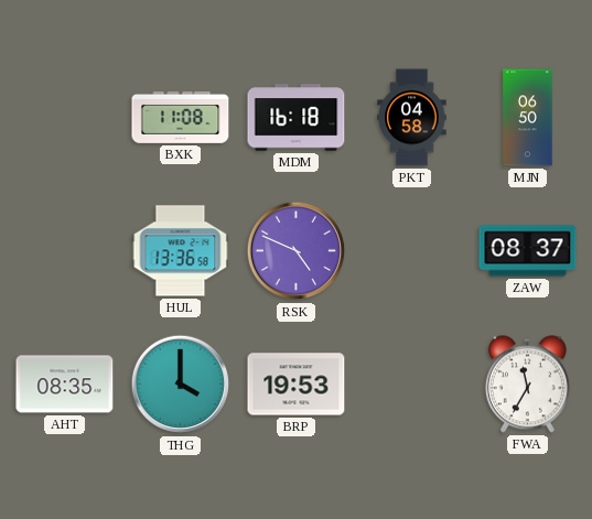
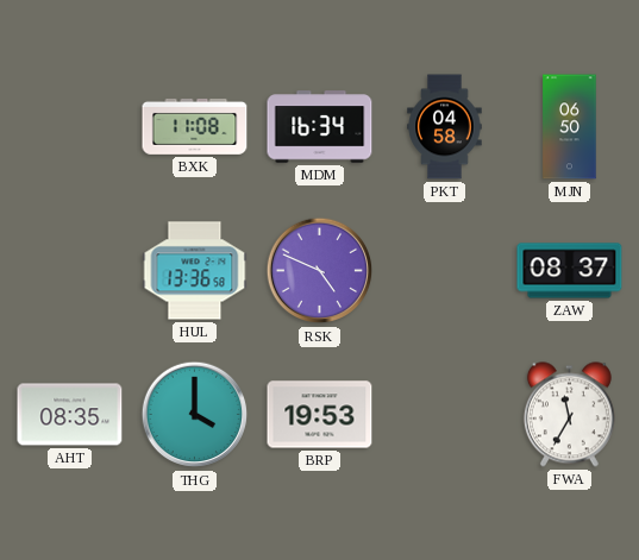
MDM: 16:18 -> 16:34 (320, 127)
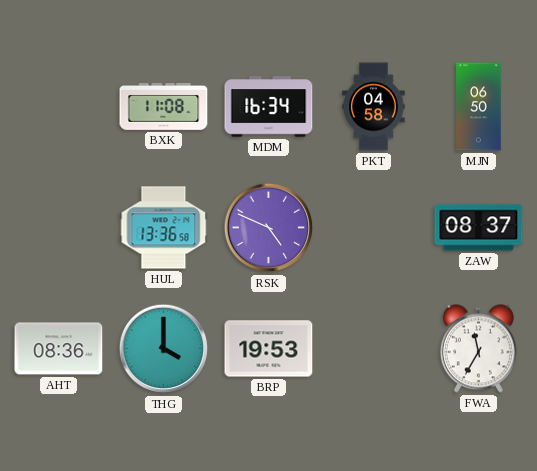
AHT: 08:35 -> 08:36 (59, 349)
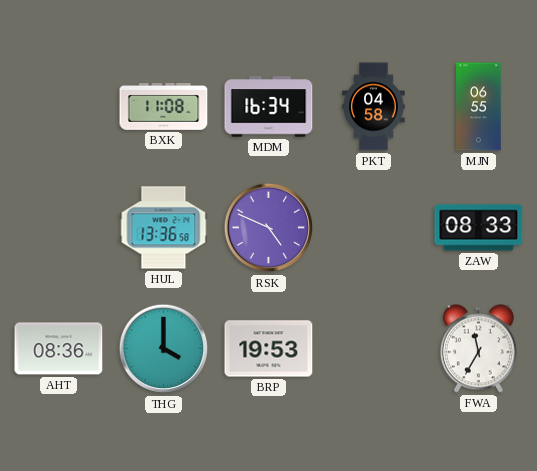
MJN: 06:50 -> 06:55 (479, 107)
ZAW: 08:37 -> 08:33 (479, 228)
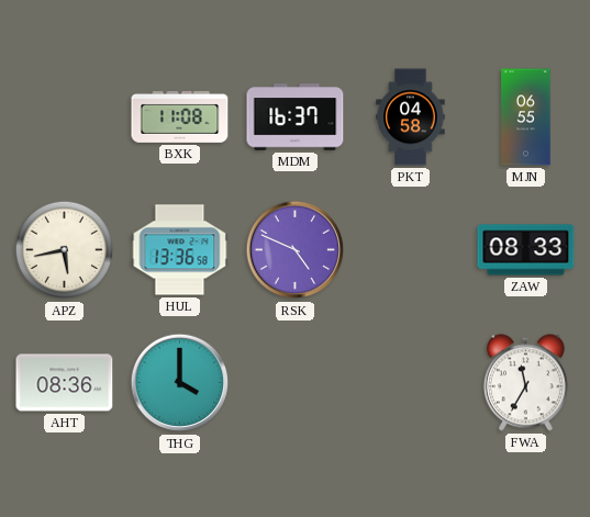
MDM: 16:34 -> 16:37 (296, 117)
APZ: none -> 5:43 (65, 250)
BRP: 19:53 -> none (269, 349)
